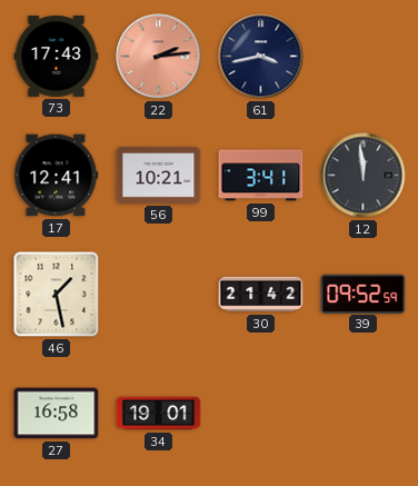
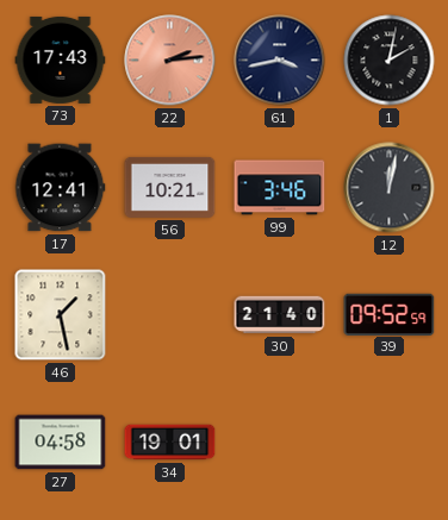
1: none -> 2:02 (390, 61)
99: 3:41 -> 3:46 (280, 188)
12: 11:59 -> 12:02 (390, 188)
30: 21:42 -> 21:40 (280, 315)
27: 16:58 -> 04:58 (61, 443)
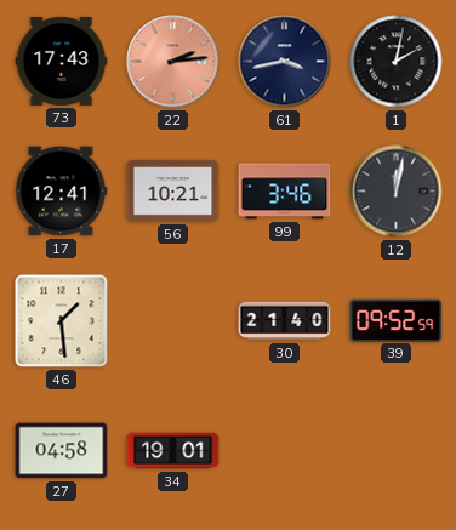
46: 1:28 -> 1:29 (62, 321)
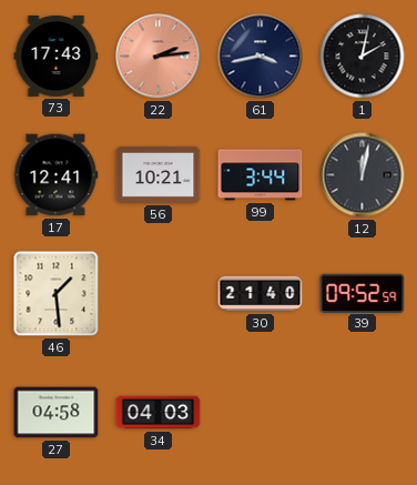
99: 3:46 -> 3:44 (261, 175)
34: 19:01 -> 04:03 (159, 413)
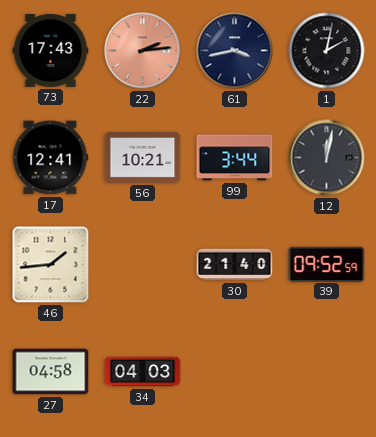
46: 1:29 -> 1:44 (51, 265)
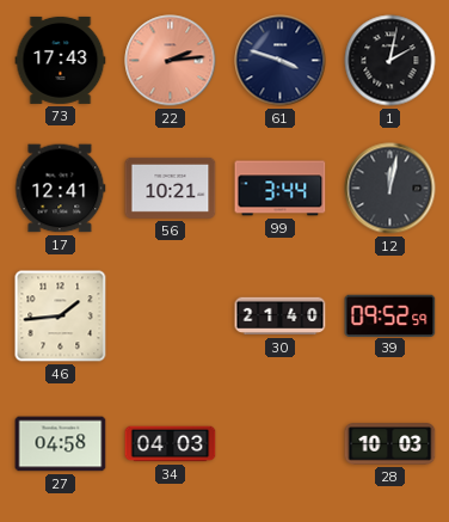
61: 3:43 -> 3:48 (281, 61)
28: none -> 10:03 (390, 444)
